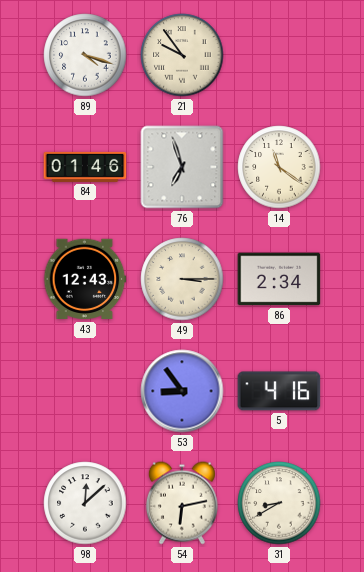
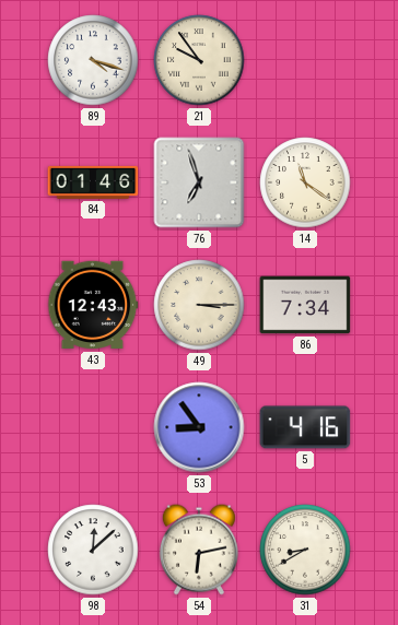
86: 2:34 -> 7:34 (305, 305)
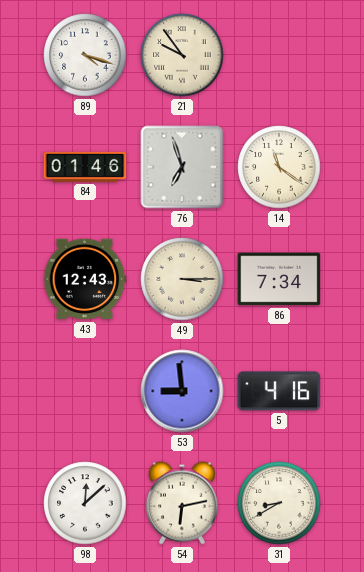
53: 8:54 -> 8:59 (182, 391)
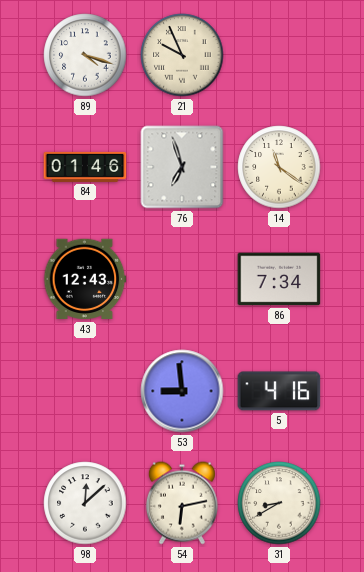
21: 9:54 -> 9:56 (182, 55)
49: 3:15 -> none (182, 279)
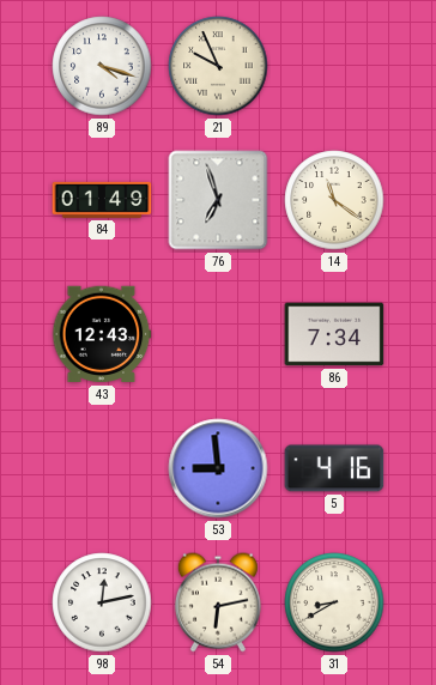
84: 01:46 -> 01:49 (102, 200)
98: 12:08 -> 12:13 (102, 602)
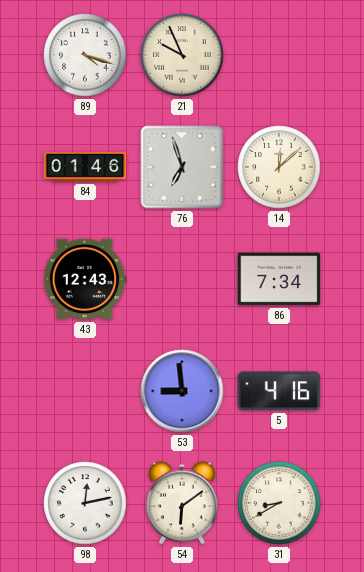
84: 01:49 -> 01:46 (85, 167)
14: 11:21 -> 12:08 (279, 167)
54: 6:13 -> 6:09 (182, 503)
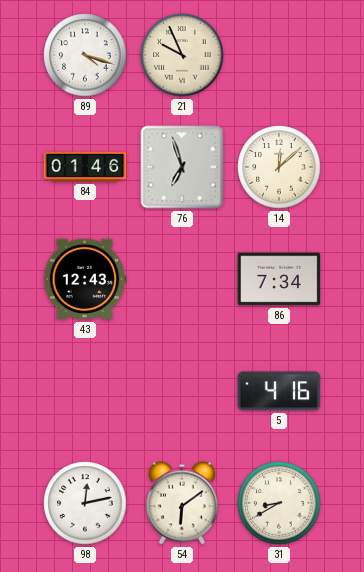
53: 8:59 -> none (182, 391)
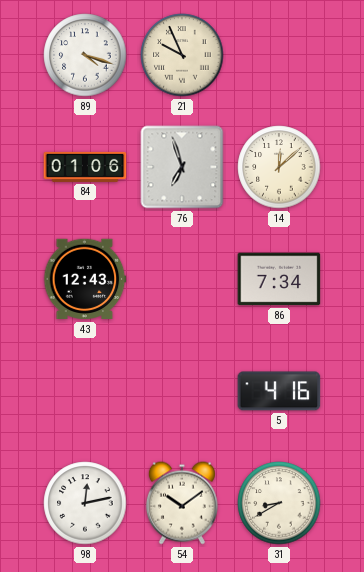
84: 01:46 -> 01:06 (85, 167)
54: 6:09 -> 10:09 (182, 503)
